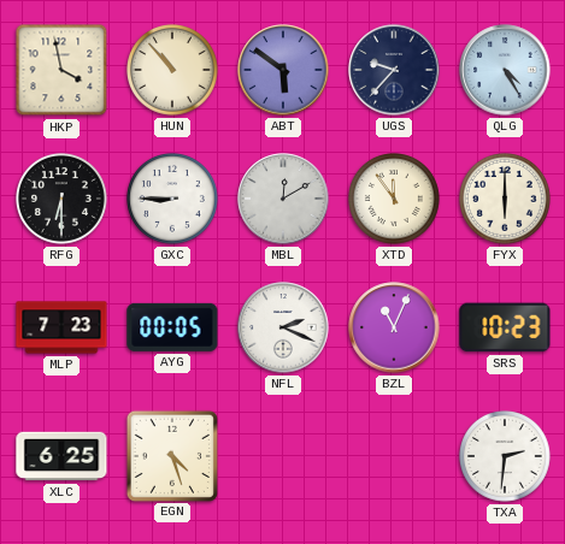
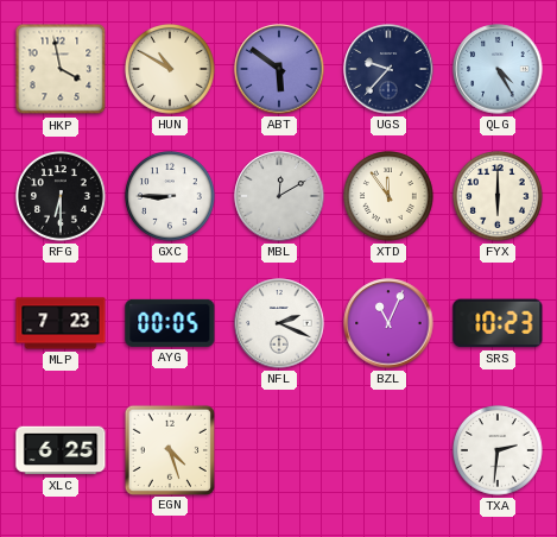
HUN: 10:53 -> 10:50 (171, 70)
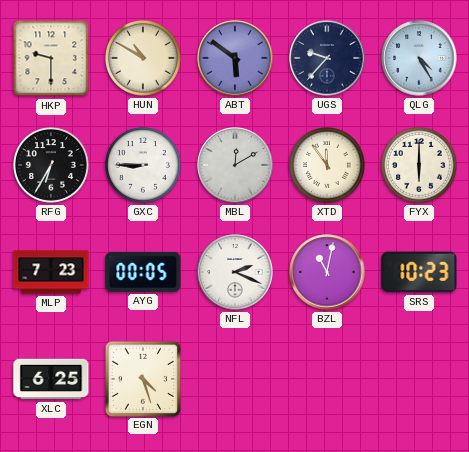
HKP: 3:58 -> 9:30 (51, 58)
RFG: 6:30 -> 6:35 (52, 166)
BZL: 11:04 -> 11:02 (327, 272)
TXA: 2:31 -> none (499, 451)
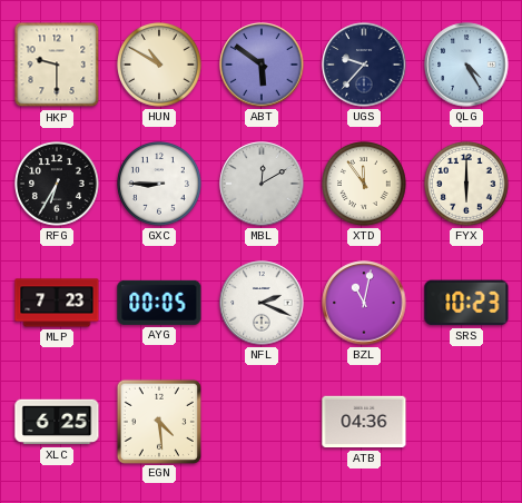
EGN: 4:27 -> 4:29 (158, 421)
ATB: none -> 04:36 (364, 422)
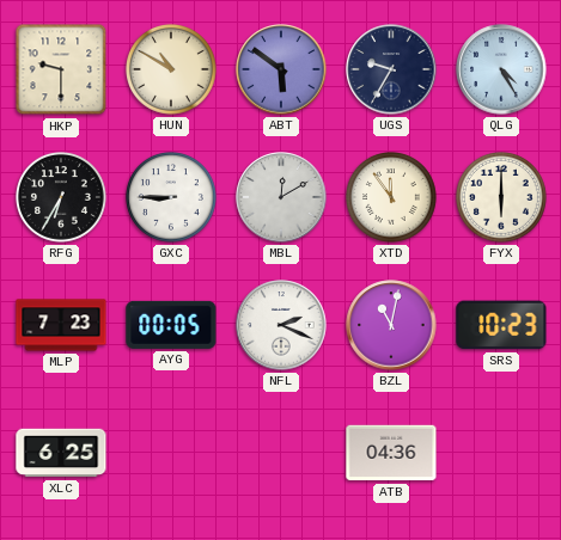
UGS: 9:37 -> 9:35 (391, 69)
EGN: 4:29 -> none (158, 421)
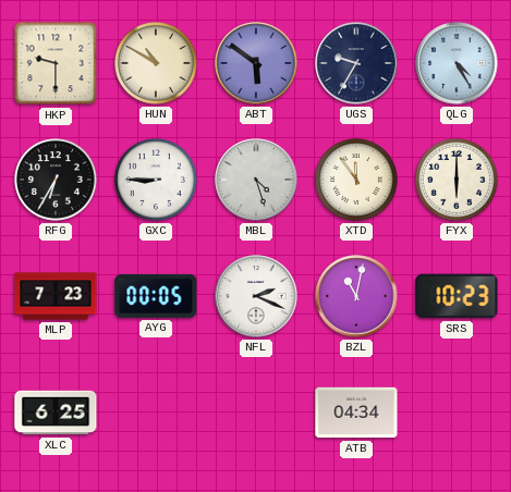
MBL: 12:10 -> 4:27 (256, 180)
ATB: 04:36 -> 04:34 (356, 413)
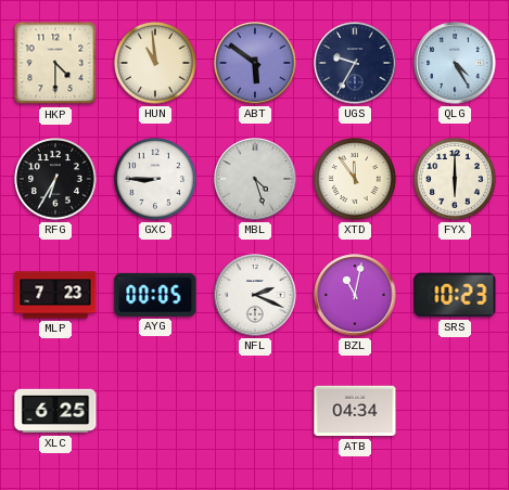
HKP: 9:30 -> 4:30 (55, 63)
HUN: 10:50 -> 10:59 (156, 64)
